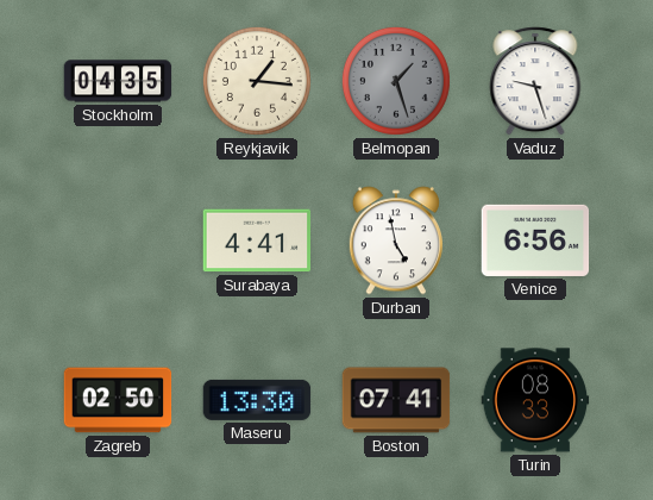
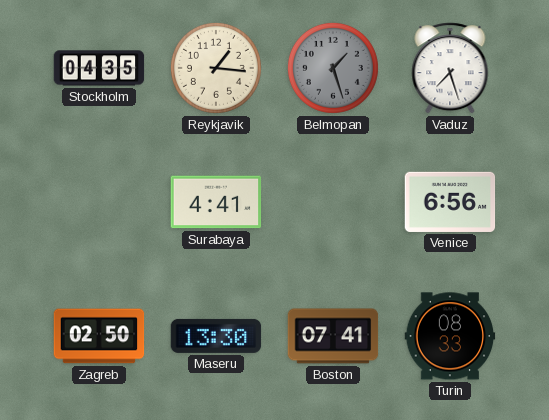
Vaduz: 9:27 -> 7:27 (450, 68)
Durban: 4:58 -> none (396, 240)
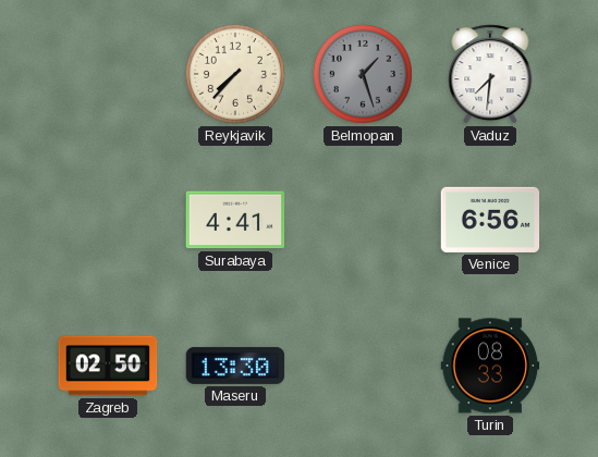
Stockholm: 04:35 -> none (99, 68)
Reykjavik: 1:16 -> 7:37 (235, 74)
Vaduz: 7:27 -> 7:31 (490, 74)
Boston: 07:41 -> none (333, 336)
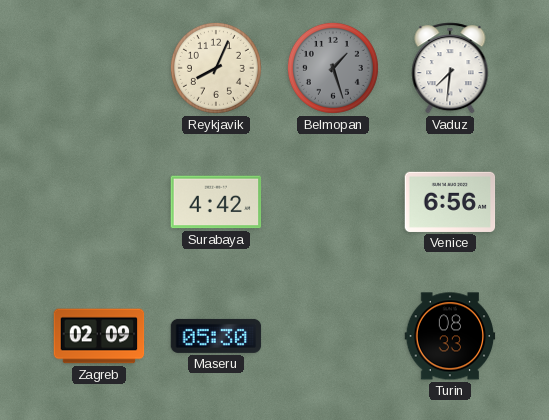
Reykjavik: 7:37 -> 8:04 (216, 68)
Surabaya: 4:41 -> 4:42 (216, 202)
Zagreb: 02:50 -> 02:09 (99, 336)
Maseru: 13:30 -> 05:30 (216, 336)
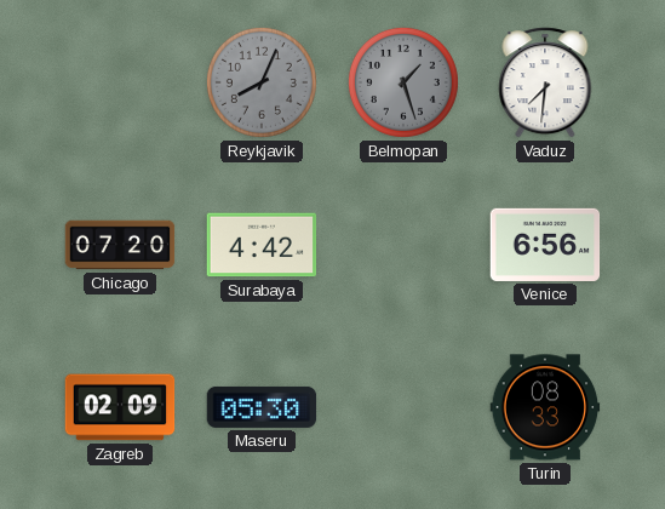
Reykjavik dial: cream -> grey (262, 82)
Chicago: none -> 07:20 (120, 245)
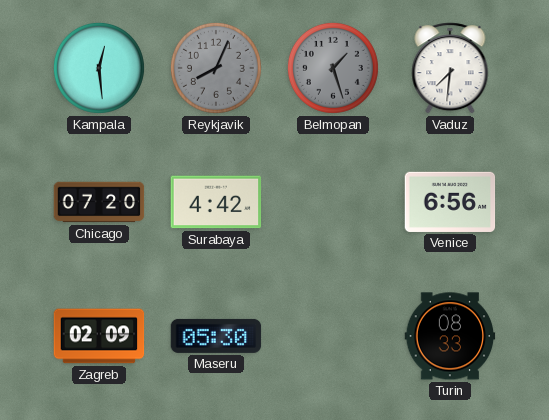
Kampala: none -> 12:29 (99, 68)
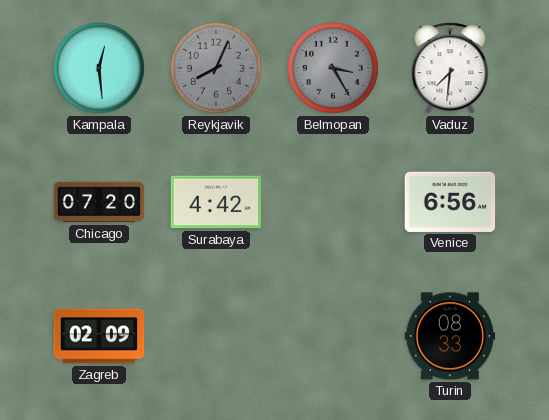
Belmopan: 1:27 -> 3:25 (333, 68)
Maseru: 05:30 -> none (216, 336)
